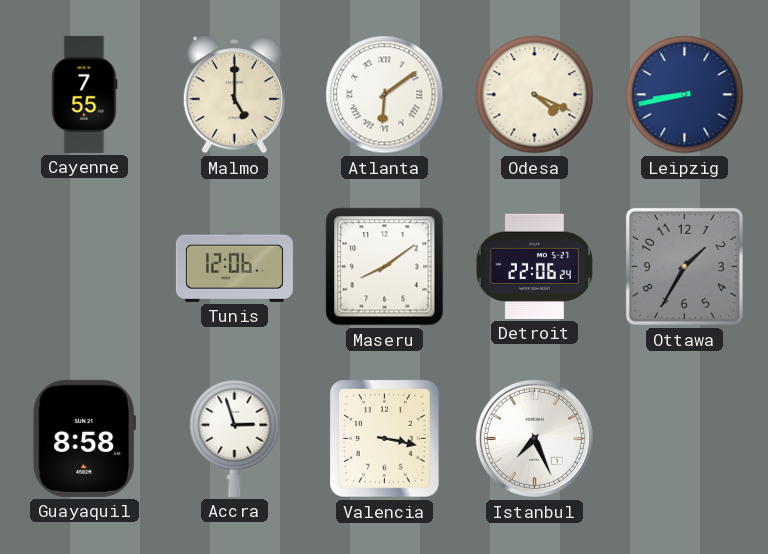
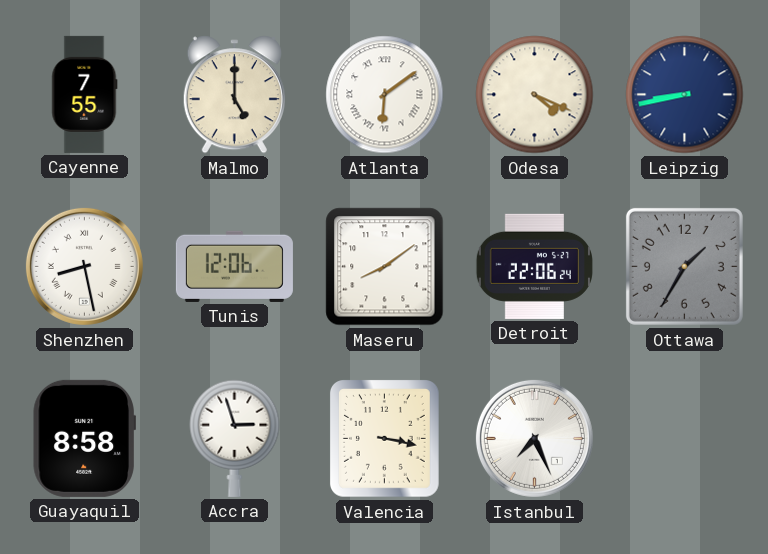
Shenzhen: none -> 8:28 (84, 266)
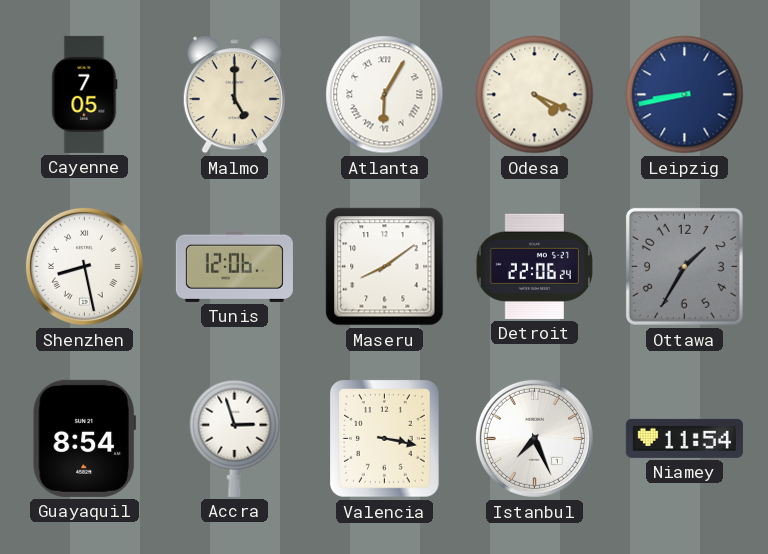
Cayenne: 7:55 -> 7:05 (85, 94)
Atlanta: 6:09 -> 6:05 (385, 95)
Guayaquil: 8:58 -> 8:54 (84, 438)
Niamey: none -> 11:54 (684, 438)
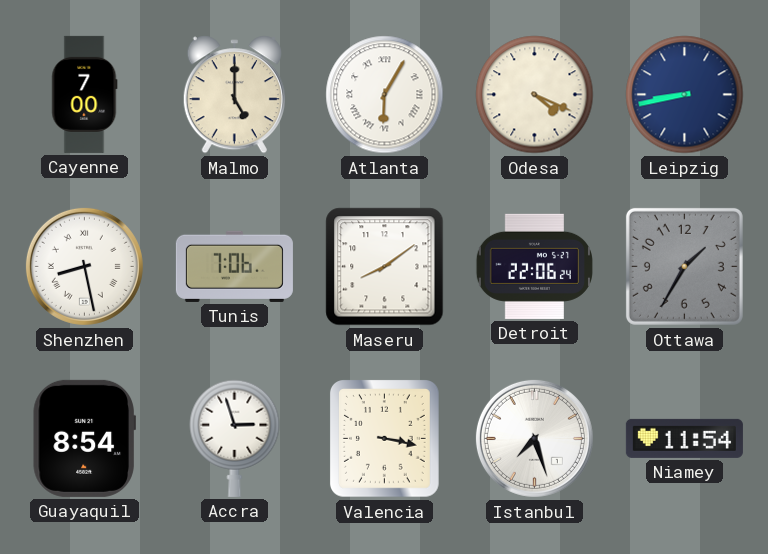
Cayenne: 7:05 -> 7:00 (85, 94)
Tunis: 12:06 -> 7:06 (234, 266)
Istanbul: 7:26 -> 7:27 (534, 438)
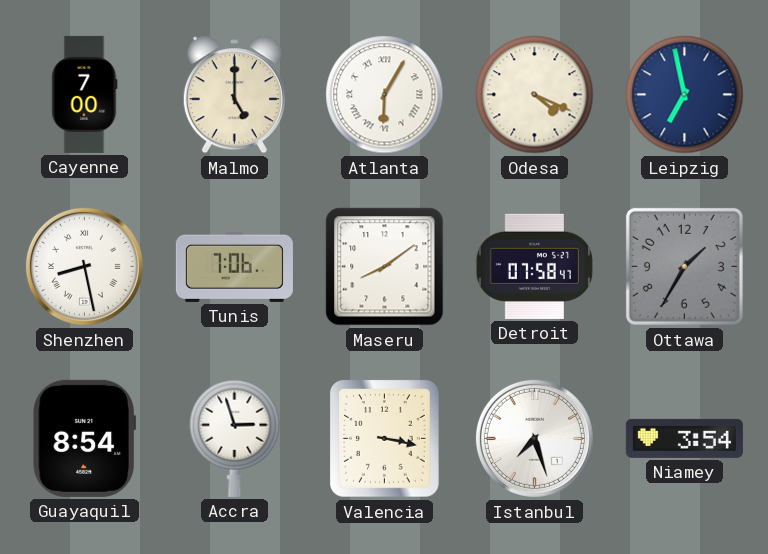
Leipzig: 8:43 -> 6:58 (685, 95)
Detroit: 22:06 -> 07:58 (534, 266)
Niamey: 11:54 -> 3:54 (684, 438)
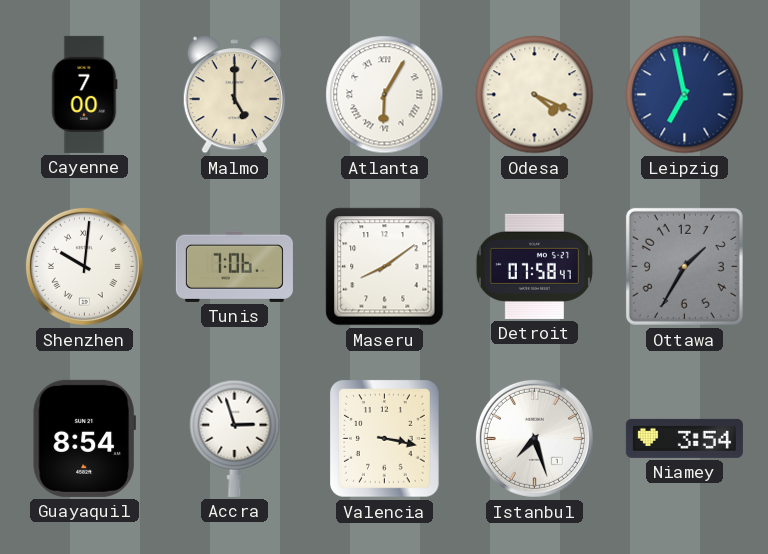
Shenzhen: 8:28 -> 10:01 (84, 266)
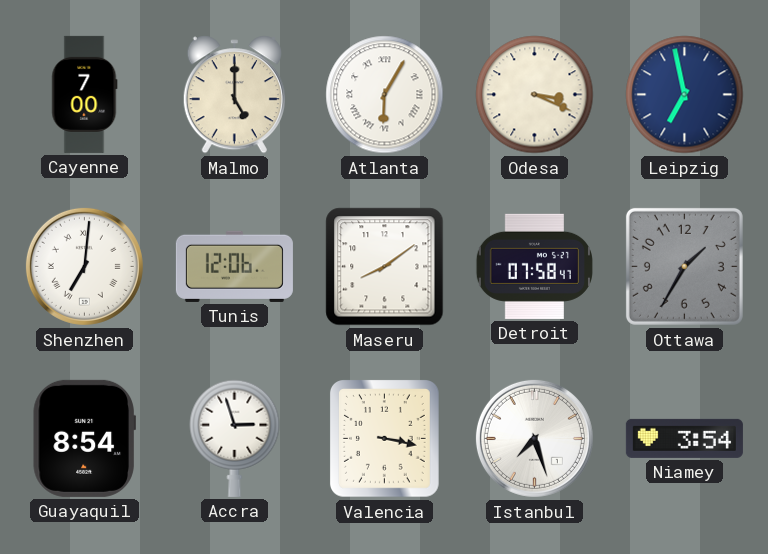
Odesa: 4:19 -> 3:19 (535, 95)
Shenzhen: 10:01 -> 7:01 (84, 266)
Tunis: 7:06 -> 12:06 (234, 266)
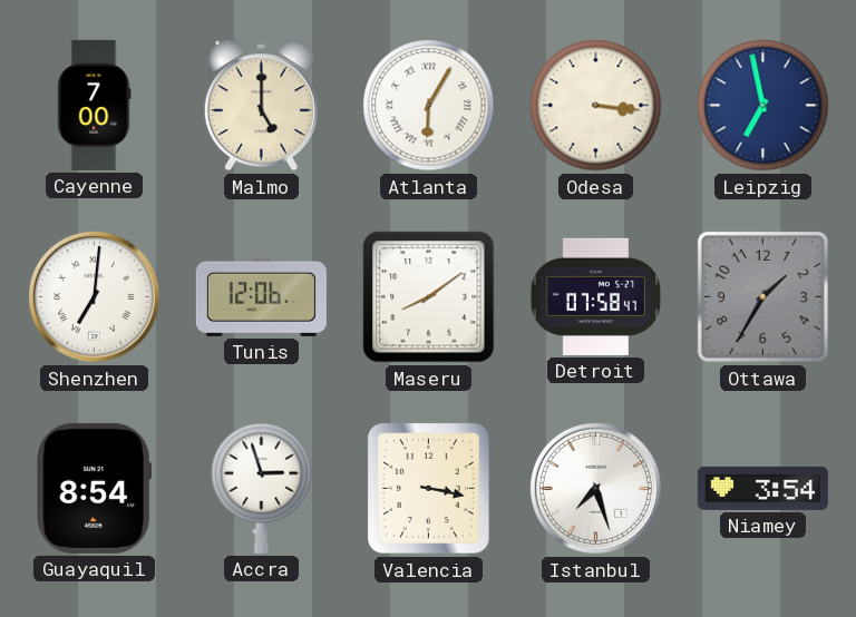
Odesa: 3:19 -> 3:16 (596, 106)
